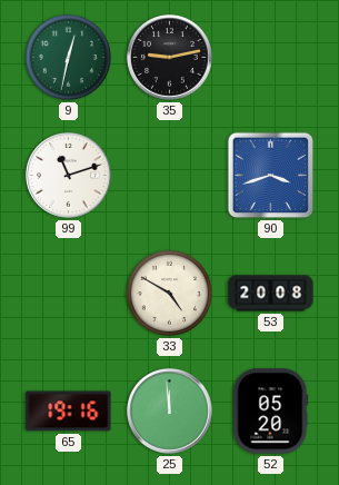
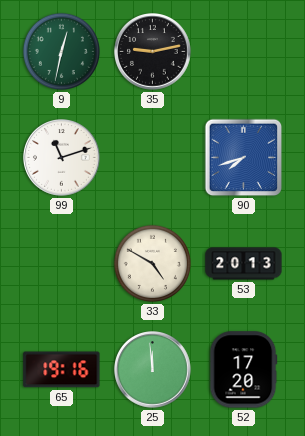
90: 3:42 -> 7:42 (244, 158)
53: 20:08 -> 20:13 (244, 264)
52: 05:20 -> 17:20 (243, 370)
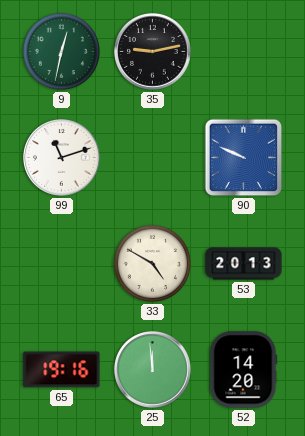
90: 7:42 -> 9:49 (244, 158)
52: 17:20 -> 14:20 (243, 370)
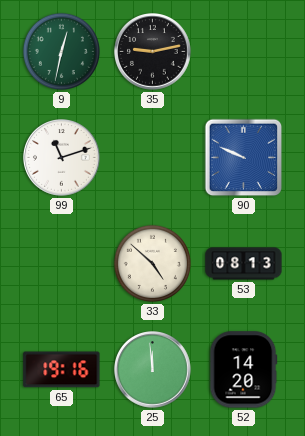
33: 4:50 -> 4:52 (152, 263)
53: 20:13 -> 08:13 (244, 264)
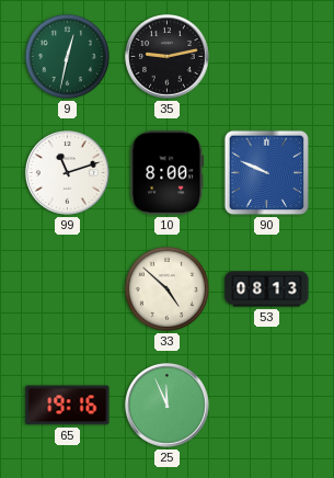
10: none -> 8:00 (168, 173)
25: 11:59 -> 11:56 (168, 406)
52: 14:20 -> none (243, 370)
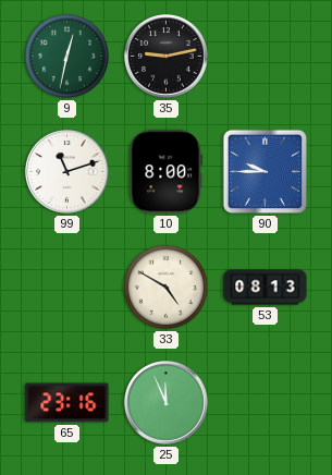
90: 9:49 -> 9:45 (266, 172)
33: 4:52 -> 4:50 (165, 287)
65: 19:16 -> 23:16 (67, 403)
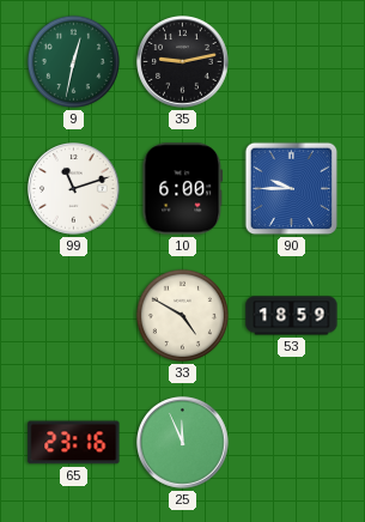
10: 8:00 -> 6:00 (183, 189)
53: 08:13 -> 18:59 (292, 316)
